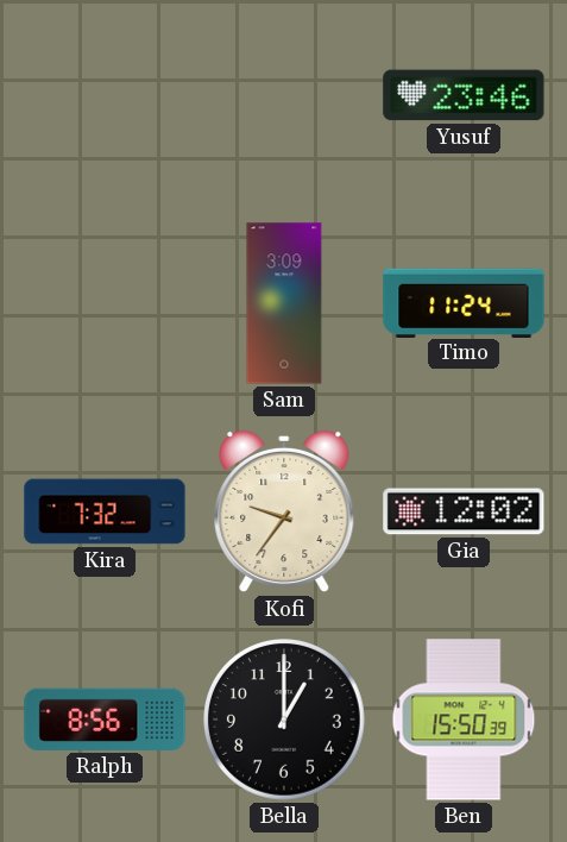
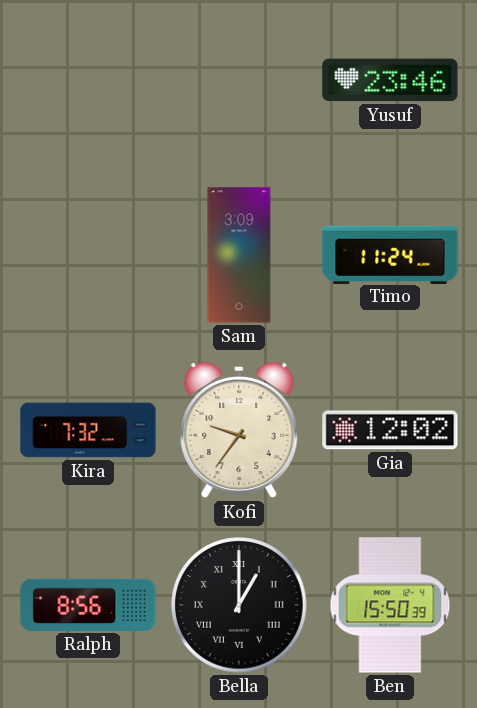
Bella numerals: Arabic -> Roman (240, 606)
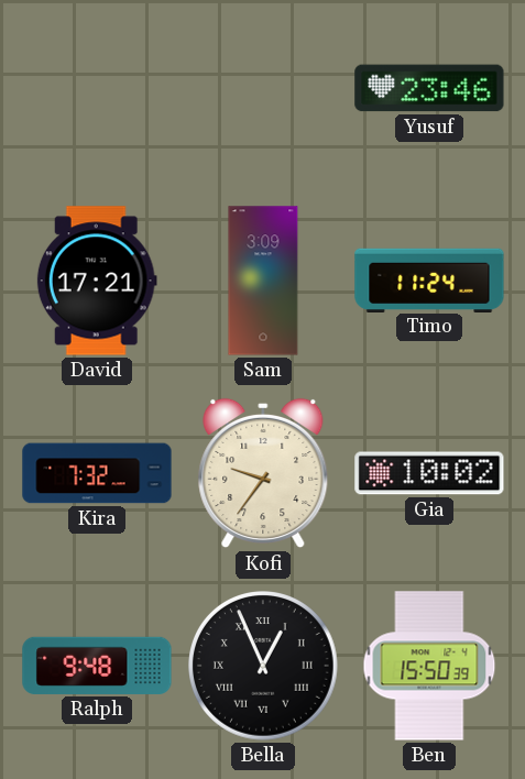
David: none -> 17:21 (97, 281)
Gia: 12:02 -> 10:02 (429, 473)
Ralph: 8:56 -> 9:48 (97, 666)
Bella: 1:00 -> 12:56 (264, 667)
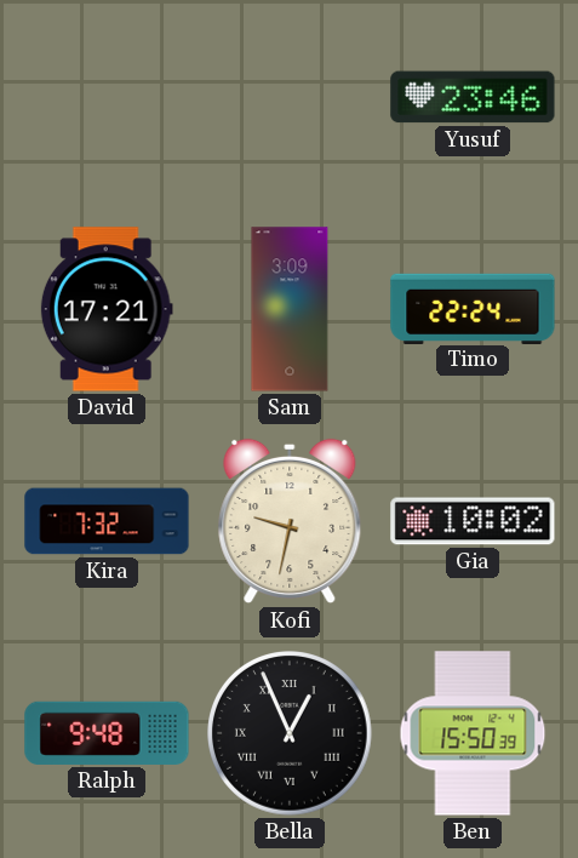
Timo: 11:24 -> 22:24 (473, 308)
Kofi: 9:36 -> 9:32 (290, 521)
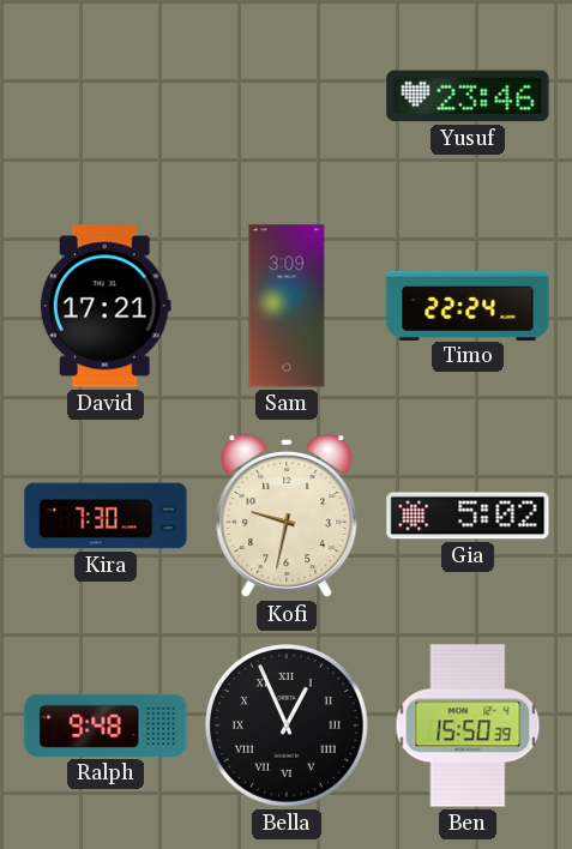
Kira: 7:32 -> 7:30 (106, 516)
Gia: 10:02 -> 5:02 (468, 516)
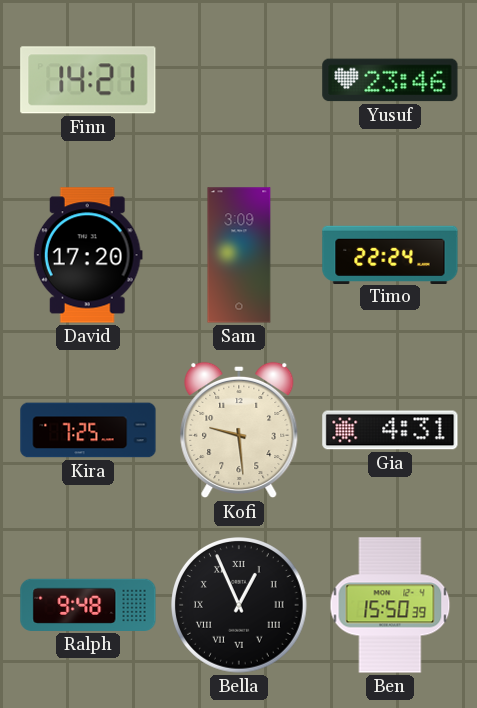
Finn: none -> 14:21 (88, 80)
David: 17:21 -> 17:20 (88, 255)
Kira: 7:30 -> 7:25 (88, 430)
Kofi: 9:32 -> 9:29 (239, 430)
Gia: 5:02 -> 4:31 (390, 430)
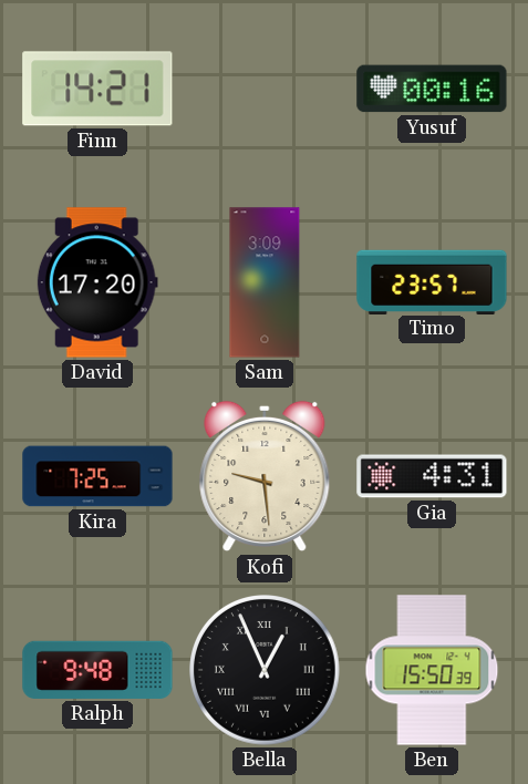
Yusuf: 23:46 -> 00:16 (432, 89)
Timo: 22:24 -> 23:57 (432, 281)
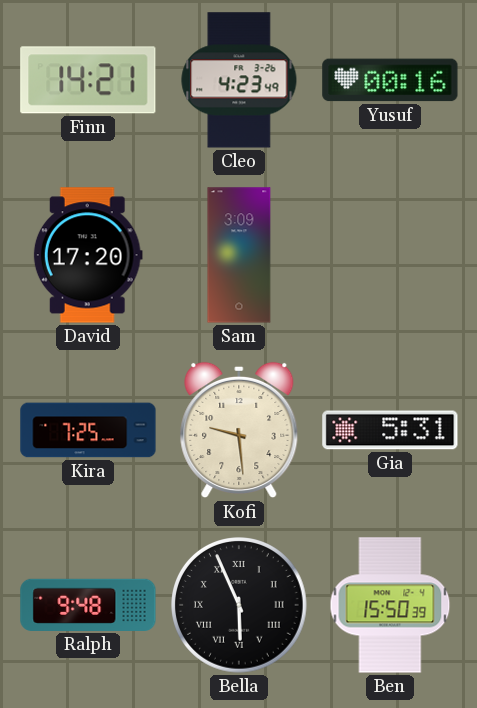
Cleo: none -> 4:23 (239, 80)
Timo: 23:57 -> none (432, 281)
Gia: 4:31 -> 5:31 (390, 430)
Bella: 12:56 -> 5:56 (240, 606)
